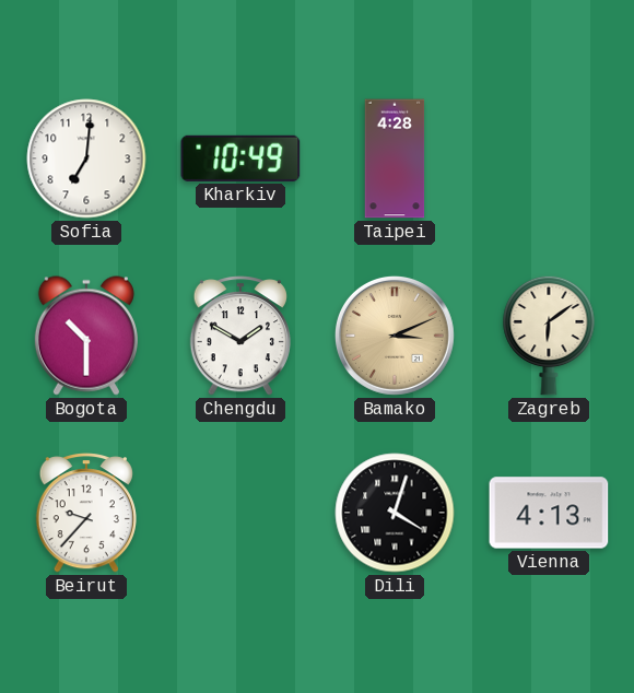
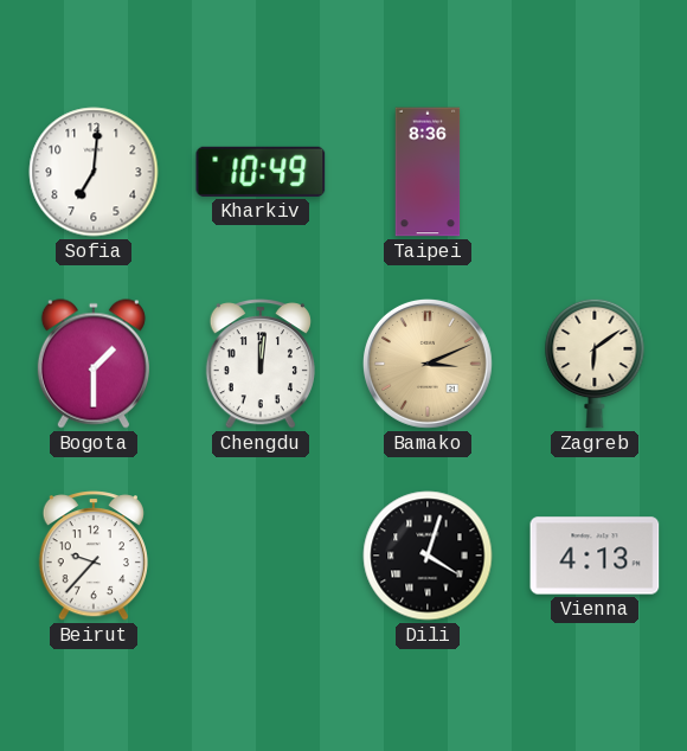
Taipei: 4:28 -> 8:36 (428, 172)
Bogota: 10:30 -> 1:30 (94, 364)
Chengdu: 1:50 -> 12:01 (261, 364)
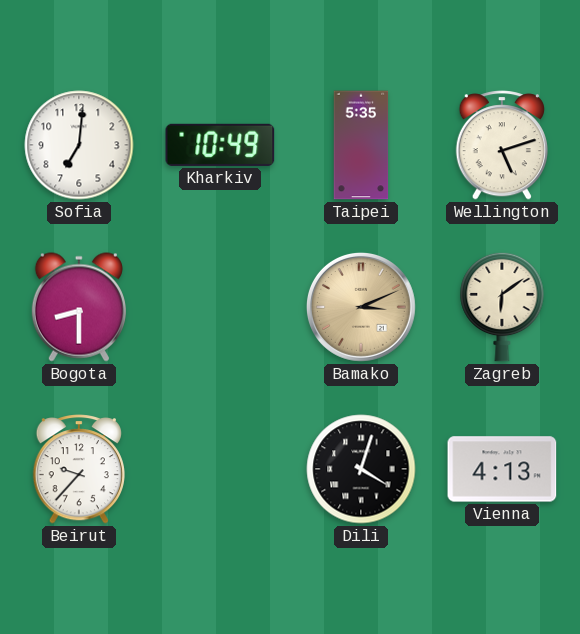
Taipei: 8:36 -> 5:35 (361, 145)
Wellington: none -> 5:12 (502, 145)
Bogota: 1:30 -> 8:30 (79, 307)
Chengdu: 12:01 -> none (261, 364)
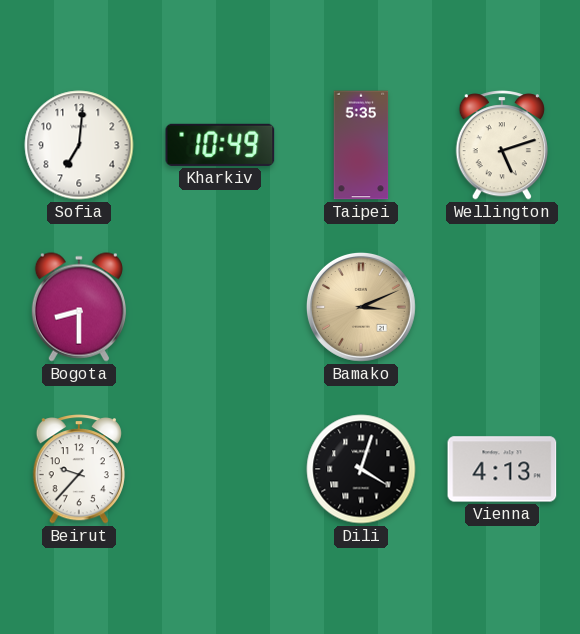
Zagreb: 6:09 -> none (502, 307)
